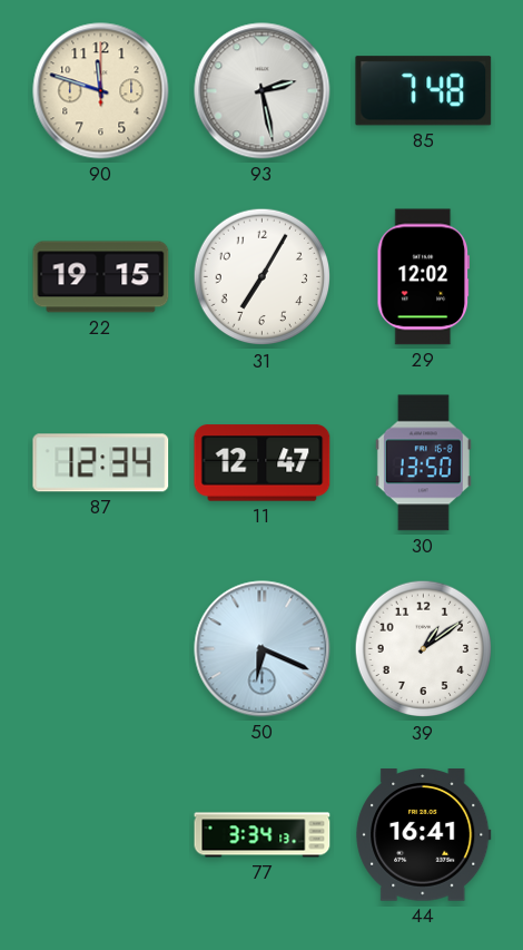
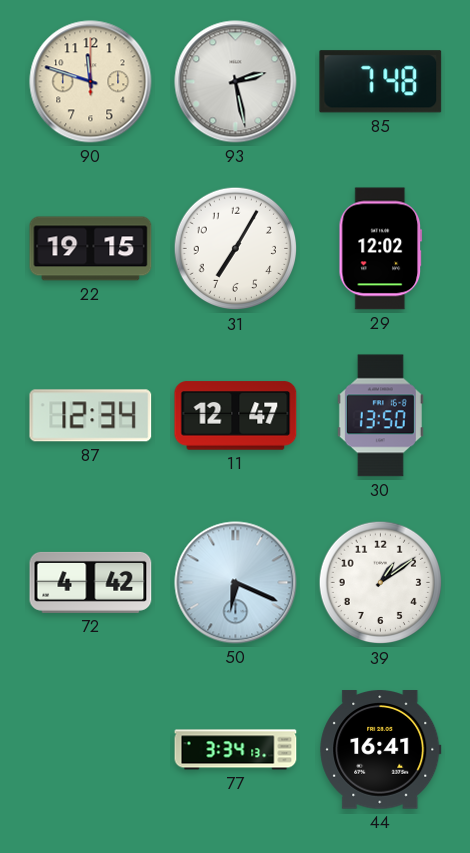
72: none -> 4:42 (91, 582)
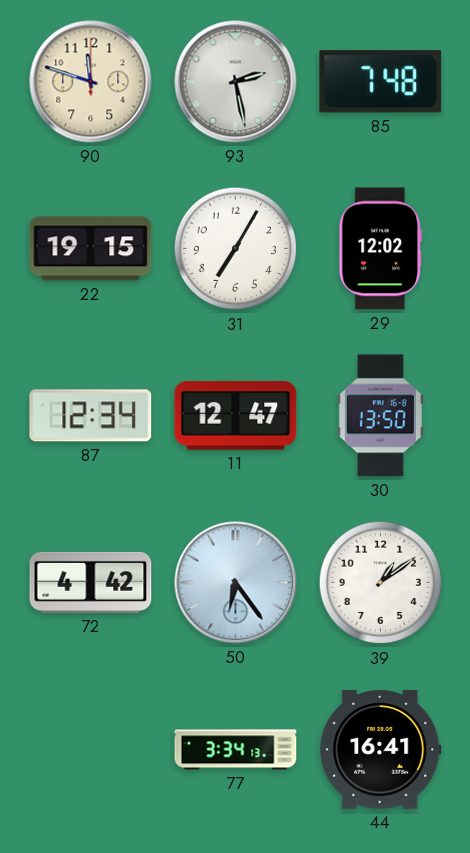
50: 6:19 -> 6:24 (236, 583)
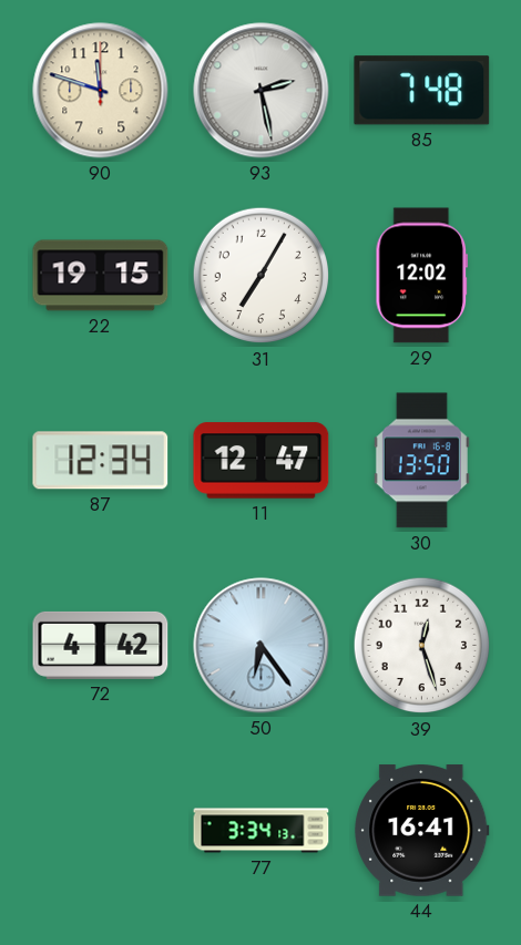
39: 1:09 -> 12:27 (422, 646)
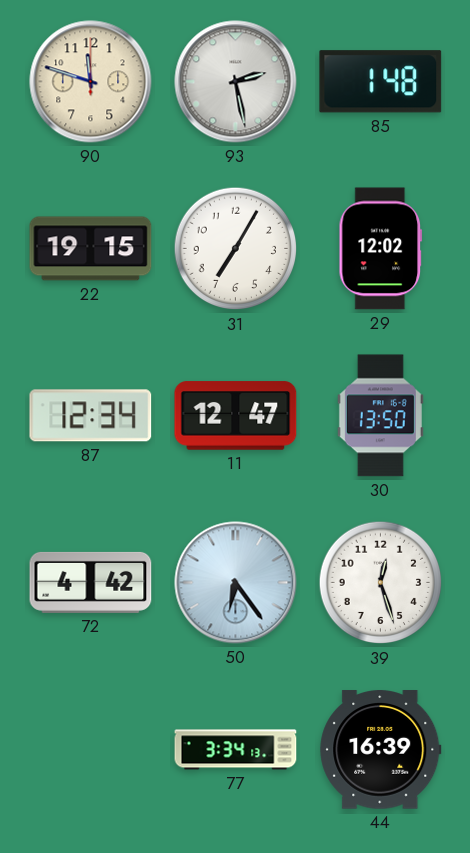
85: 7:48 -> 1:48 (381, 82)
44: 16:41 -> 16:39 (381, 750)
